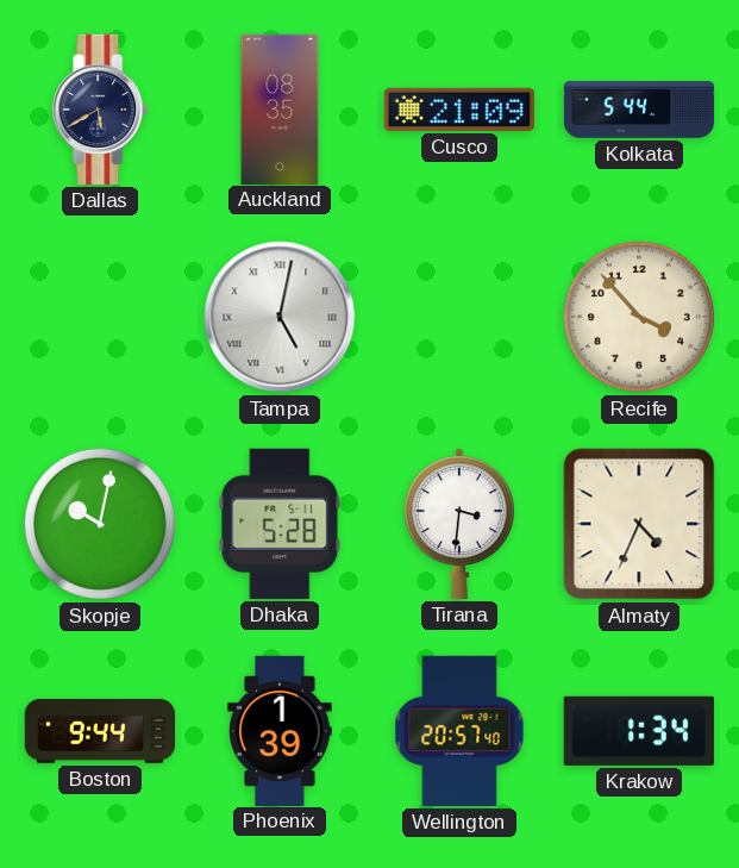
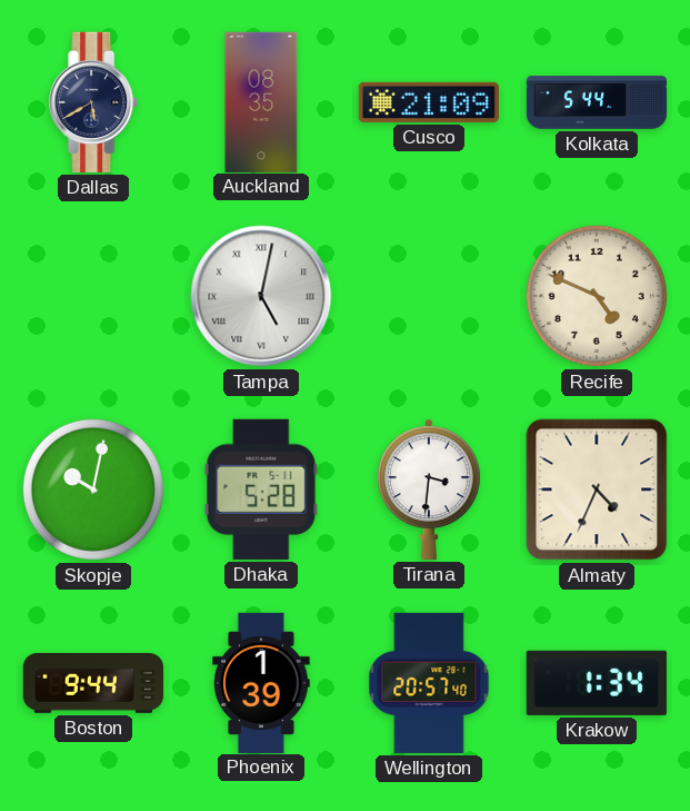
Recife: 3:53 -> 4:49 (597, 296)
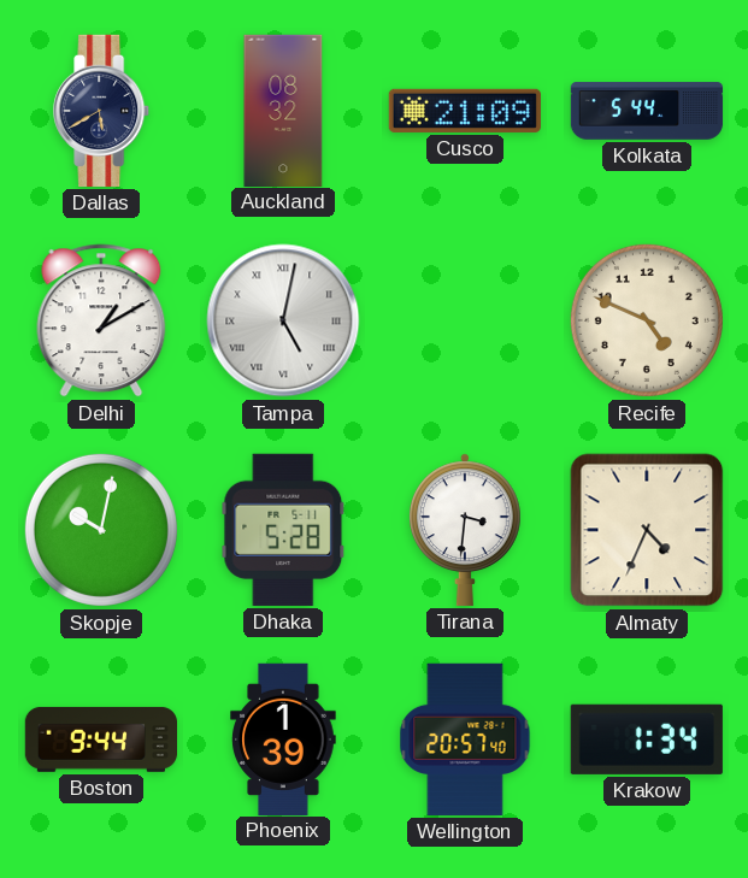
Auckland: 08:35 -> 08:32 (283, 110)
Delhi: none -> 1:10 (101, 320)
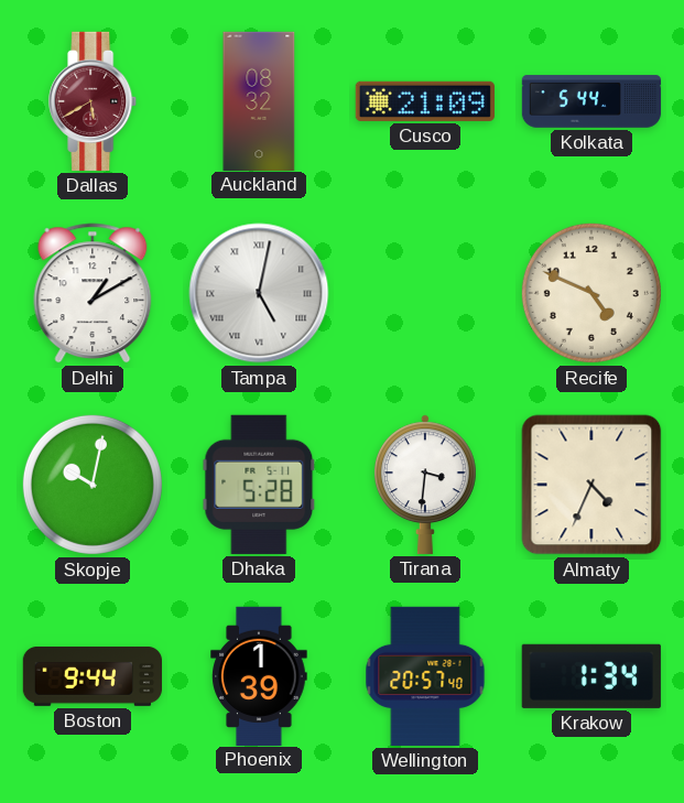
Dallas dial: navy -> burgundy (94, 101)
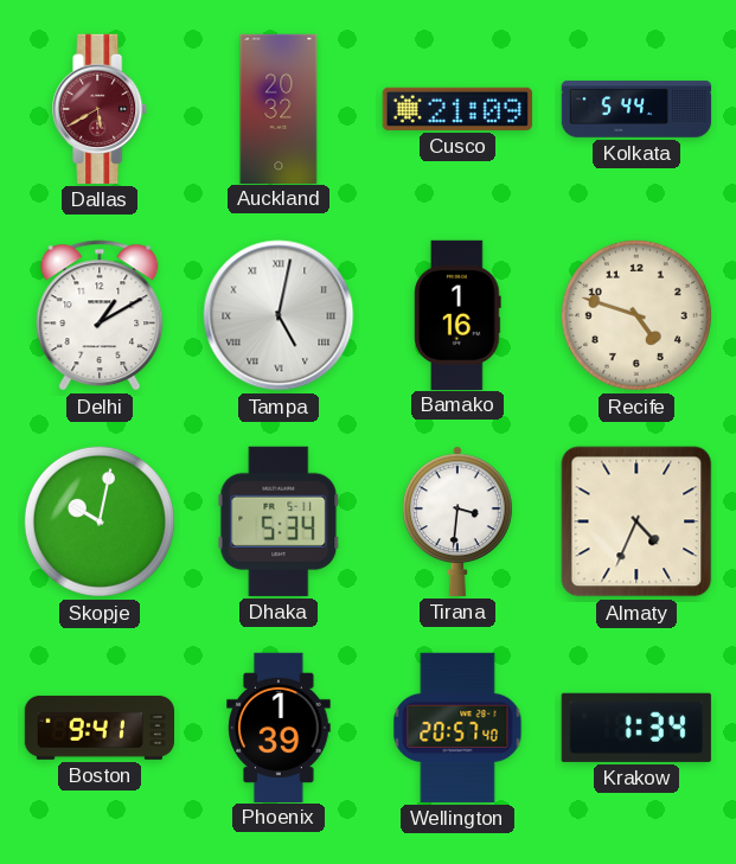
Auckland: 08:32 -> 20:32 (279, 108)
Bamako: none -> 1:16 (459, 314)
Recife: 4:49 -> 4:48 (636, 315)
Dhaka: 5:28 -> 5:34 (279, 521)
Boston: 9:44 -> 9:41 (98, 728)
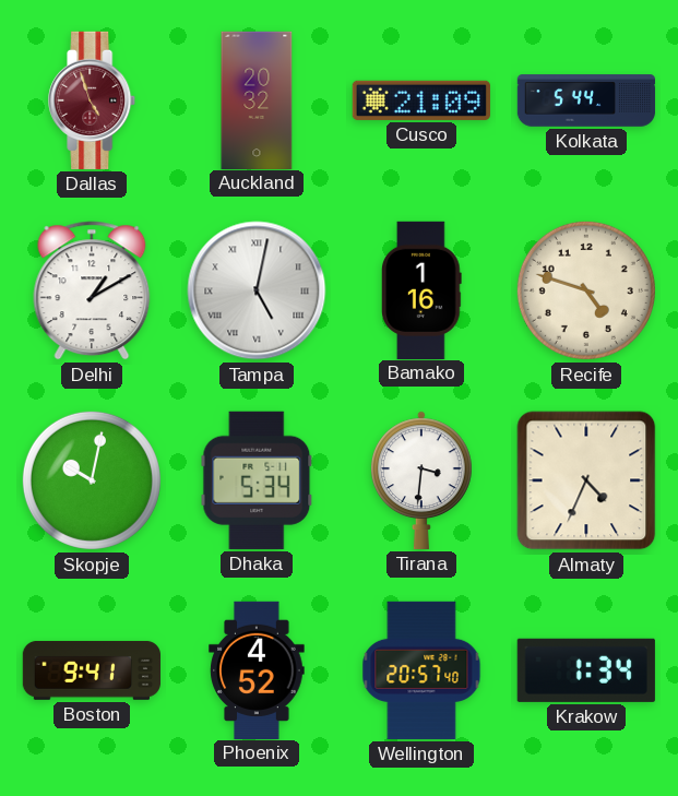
Dallas: 5:40 -> 4:57 (93, 100)
Phoenix: 1:39 -> 4:52 (257, 669)
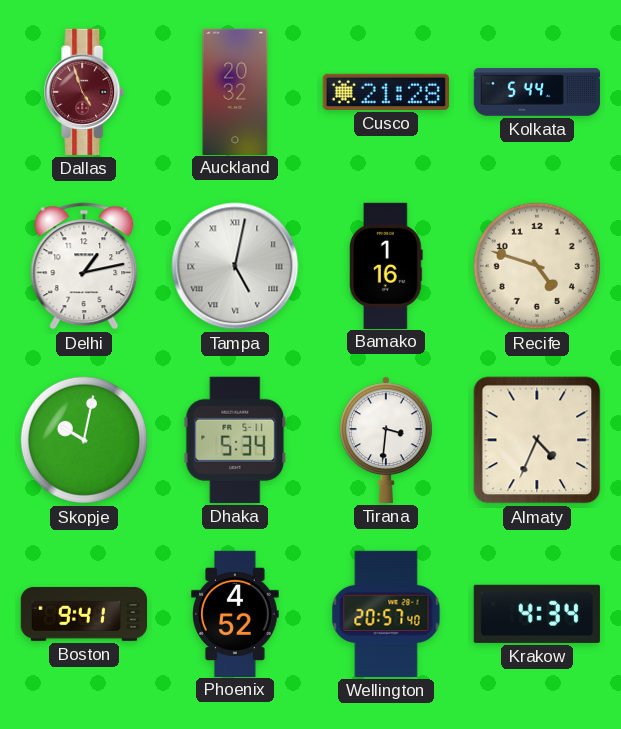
Cusco: 21:09 -> 21:28 (386, 92)
Delhi: 1:10 -> 1:13 (84, 266)
Krakow: 1:34 -> 4:34 (537, 614)
